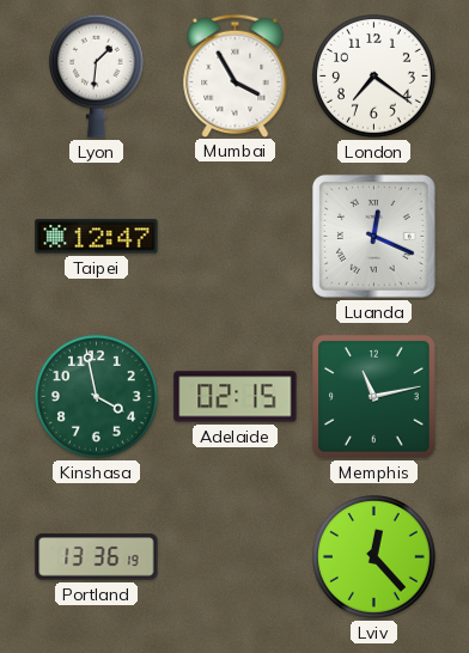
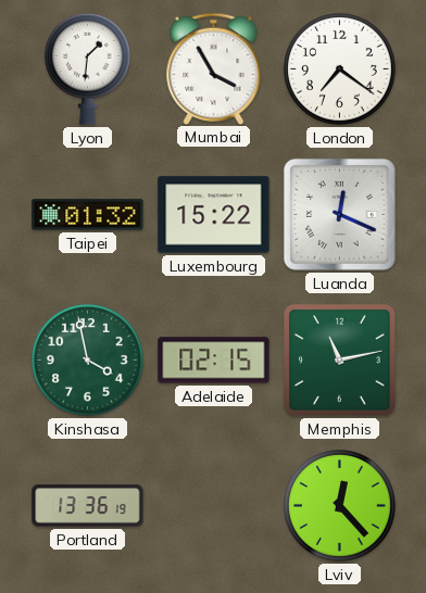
Taipei: 12:47 -> 01:32 (88, 215)
Luxembourg: none -> 15:22 (214, 215)
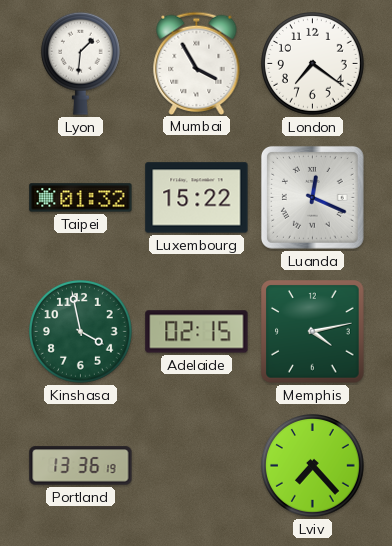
Memphis: 11:13 -> 4:13 (313, 332)
Lviv: 12:23 -> 7:23 (313, 466)
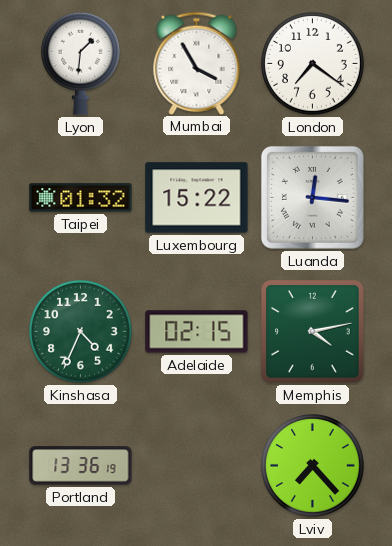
Luanda: 12:19 -> 12:16 (312, 197)
Kinshasa: 3:58 -> 4:34 (81, 332)
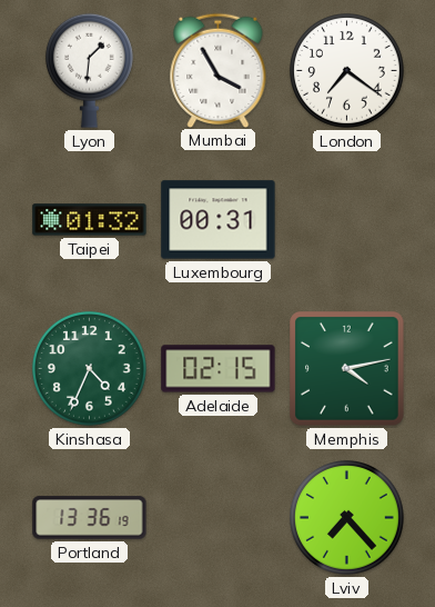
Luxembourg: 15:22 -> 00:31 (219, 220)
Luanda: 12:16 -> none (312, 197)
